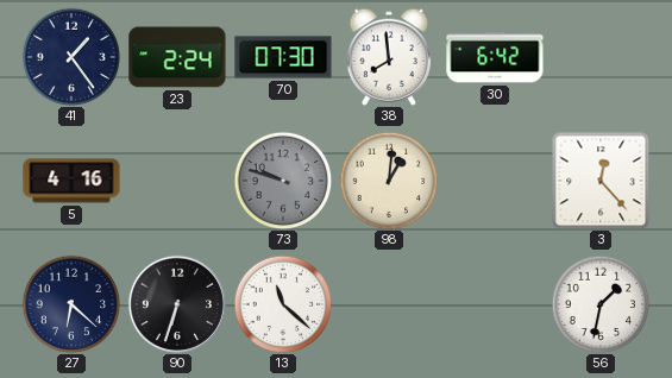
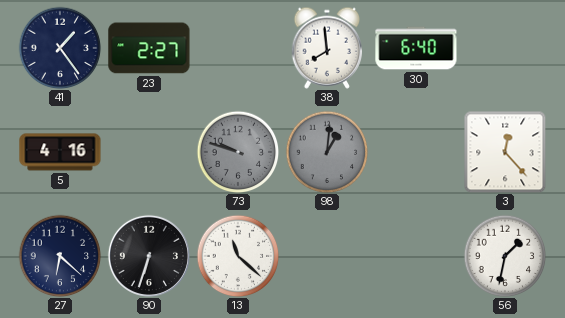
23: 2:24 -> 2:27 (149, 48)
70: 07:30 -> none (283, 57)
30: 6:42 -> 6:40 (416, 48)
98 dial: cream -> grey (327, 152)
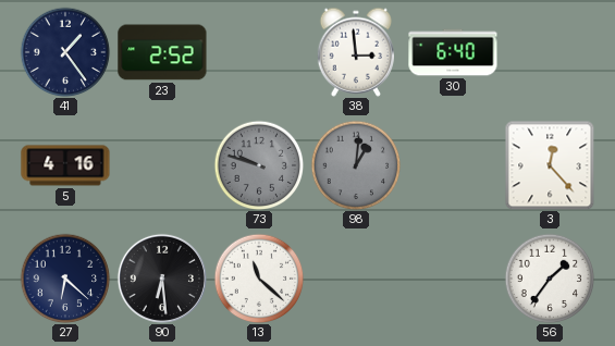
23: 2:27 -> 2:52 (162, 52)
38: 7:59 -> 2:59 (356, 52)
90: 6:33 -> 6:29 (162, 279)
56: 1:32 -> 1:36 (550, 279)
